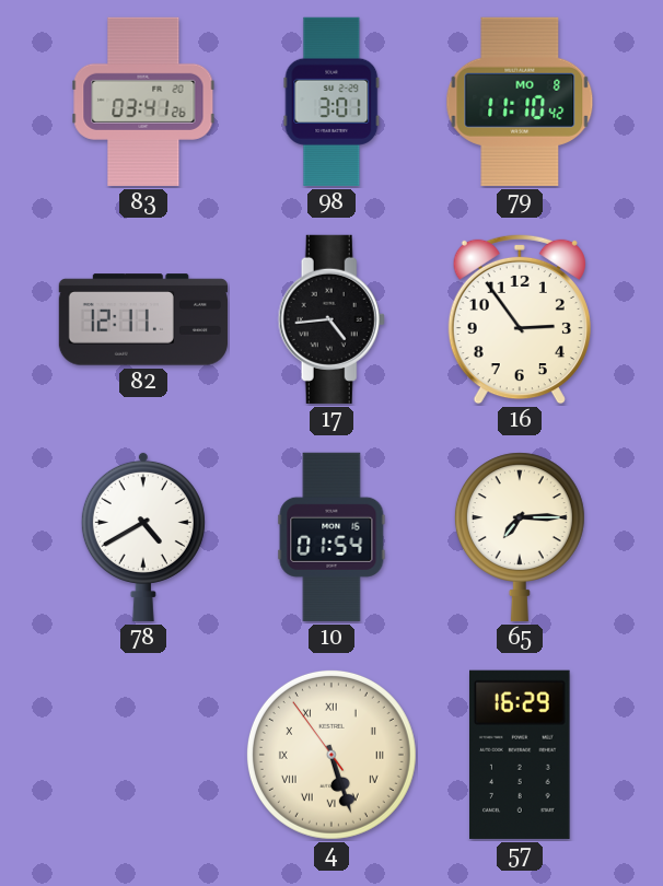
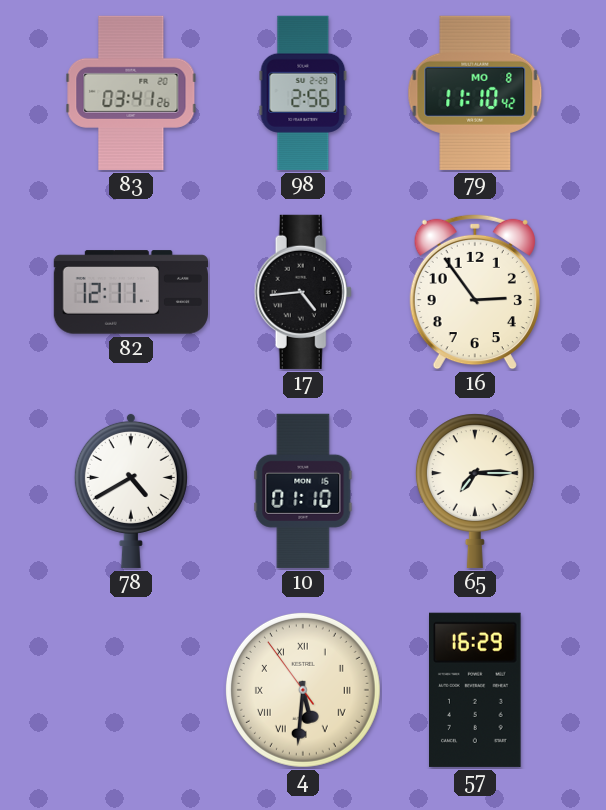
98: 3:01 -> 2:56 (303, 93)
10: 01:54 -> 01:10 (303, 491)
4: 5:26 -> 5:30 (303, 690)
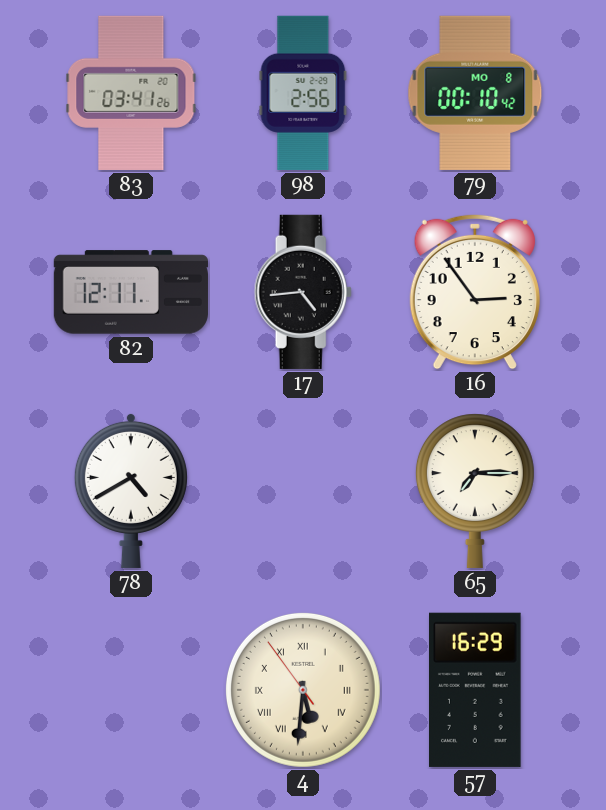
79: 11:10 -> 00:10 (475, 93)
10: 01:10 -> none (303, 491)
